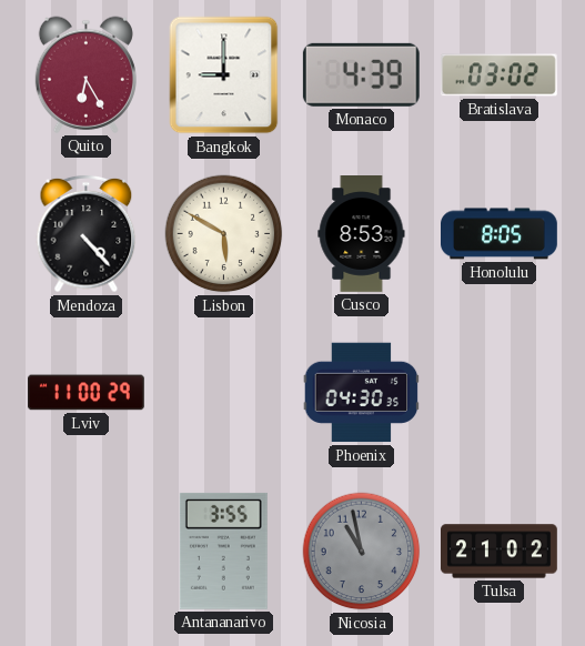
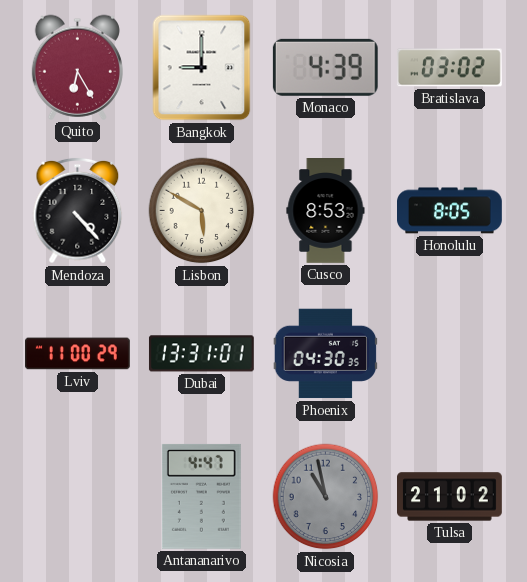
Dubai: none -> 13:31 (201, 354)
Antananarivo: 3:55 -> 4:47 (201, 496)
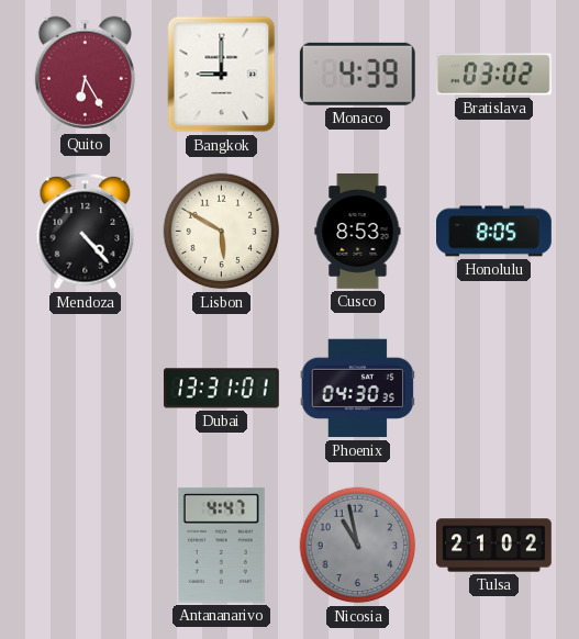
Lviv: 11:00 -> none (78, 354)
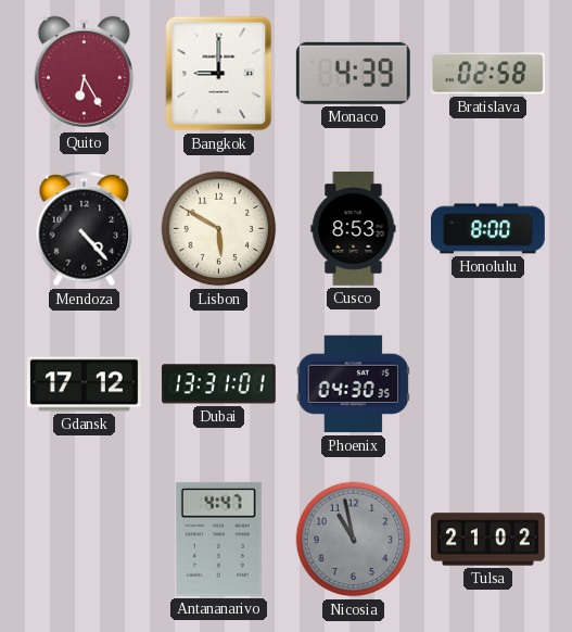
Bratislava: 03:02 -> 02:58 (487, 74)
Honolulu: 8:05 -> 8:00 (488, 229)
Gdansk: none -> 17:12 (84, 384)
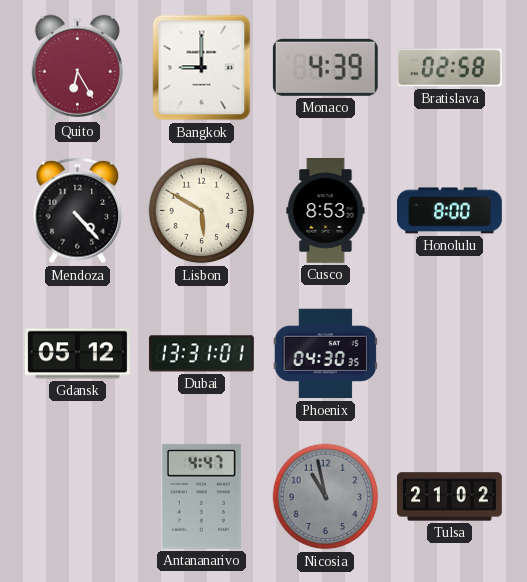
Gdansk: 17:12 -> 05:12 (77, 354)
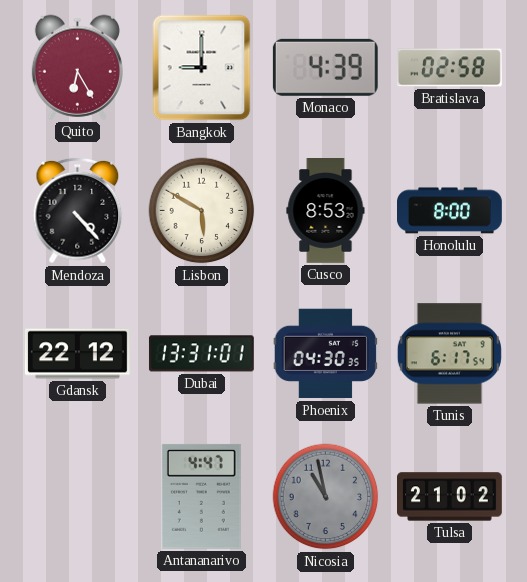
Gdansk: 05:12 -> 22:12 (77, 354)
Tunis: none -> 6:17 (449, 354)
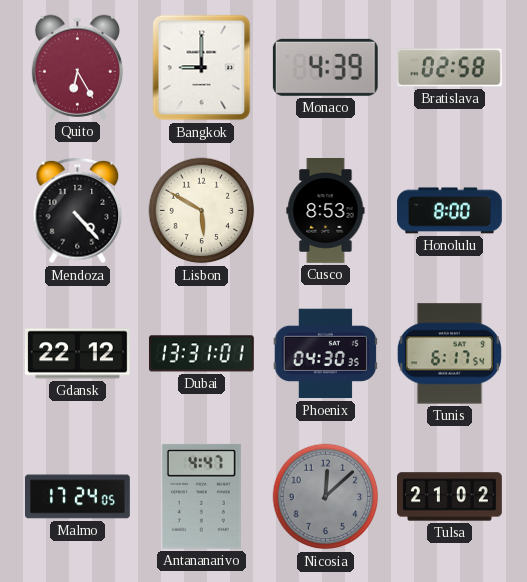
Malmo: none -> 17:24 (78, 497)
Nicosia: 10:58 -> 12:08 (326, 497)
